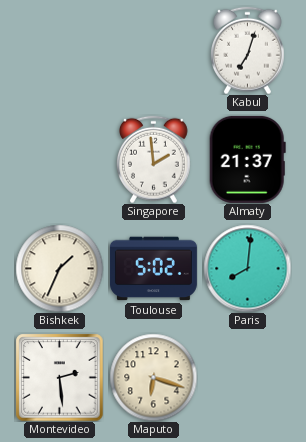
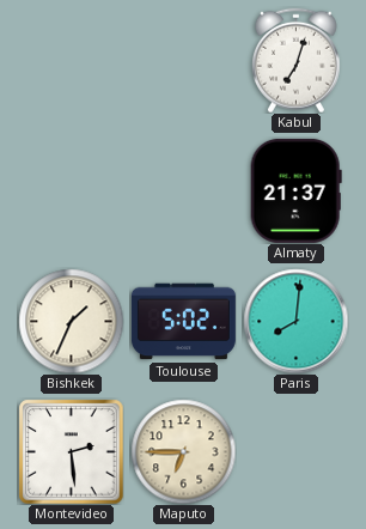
Singapore: 1:59 -> none (153, 159)
Maputo: 6:18 -> 6:45 (183, 451)
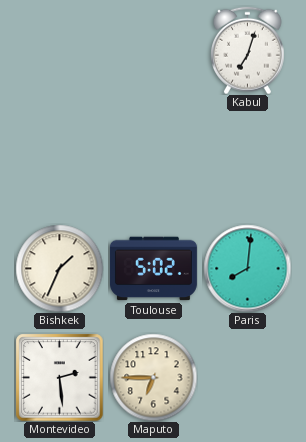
Almaty: 21:37 -> none (295, 190)
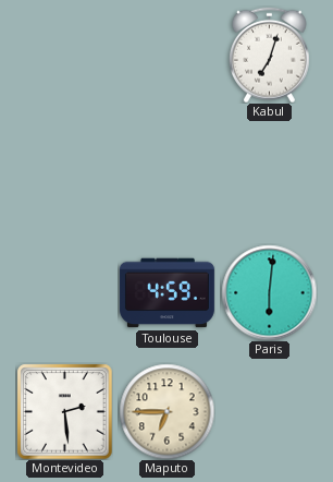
Bishkek: 1:34 -> none (59, 268)
Toulouse: 5:02 -> 4:59 (166, 293)
Paris: 8:01 -> 6:01 (269, 292)
